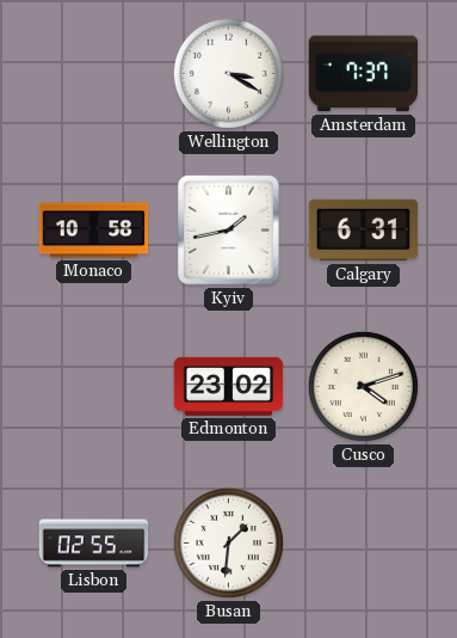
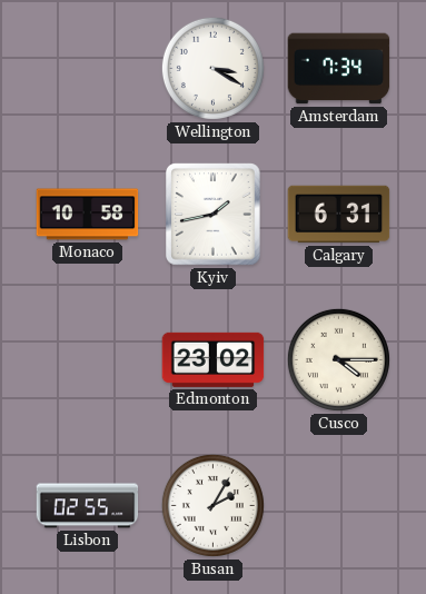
Amsterdam: 7:37 -> 7:34 (339, 69)
Cusco: 4:12 -> 4:15 (338, 359)
Busan: 1:31 -> 2:05 (212, 505)
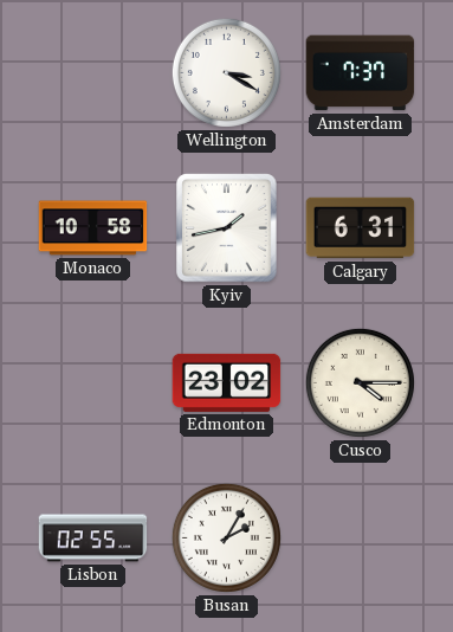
Amsterdam: 7:34 -> 7:37 (361, 73)
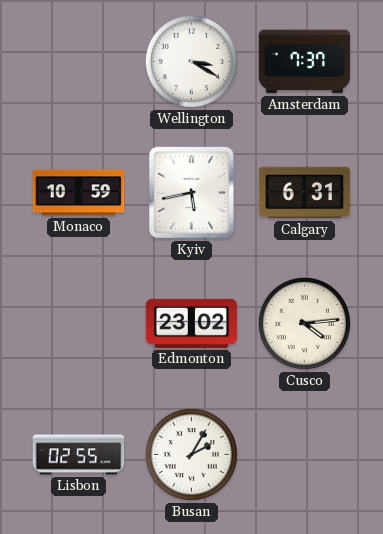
Monaco: 10:58 -> 10:59 (79, 193)
Kyiv: 1:43 -> 5:43 (192, 193)
Cusco: 4:15 -> 4:14 (304, 323)
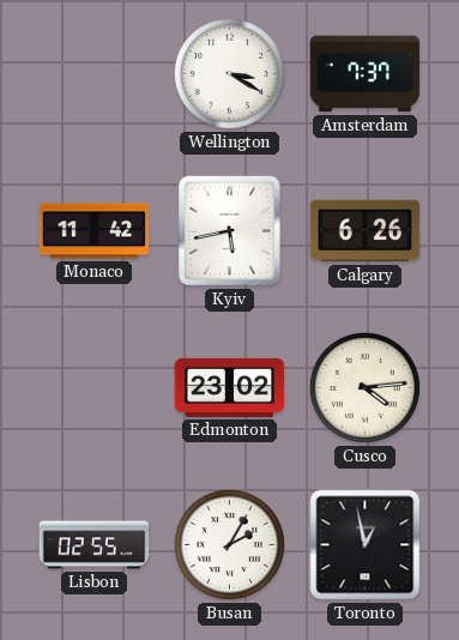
Monaco: 10:59 -> 11:42 (95, 231)
Calgary: 6:31 -> 6:26 (366, 231)
Toronto: none -> 12:58 (366, 545)
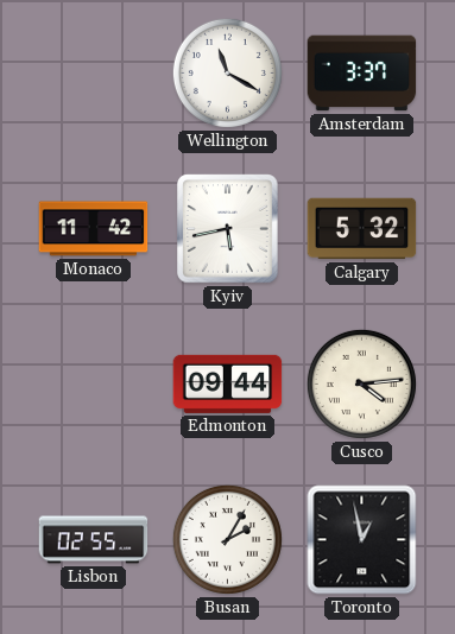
Wellington: 3:20 -> 11:20 (227, 72)
Amsterdam: 7:37 -> 3:37 (362, 74)
Calgary: 6:26 -> 5:32 (362, 229)
Edmonton: 23:02 -> 09:44 (228, 383)
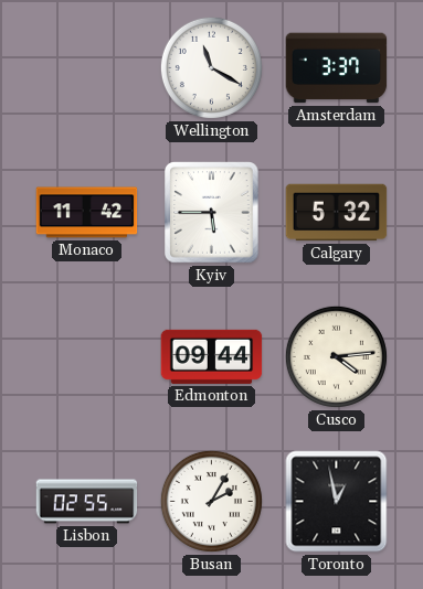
Kyiv: 5:43 -> 5:45 (212, 213)
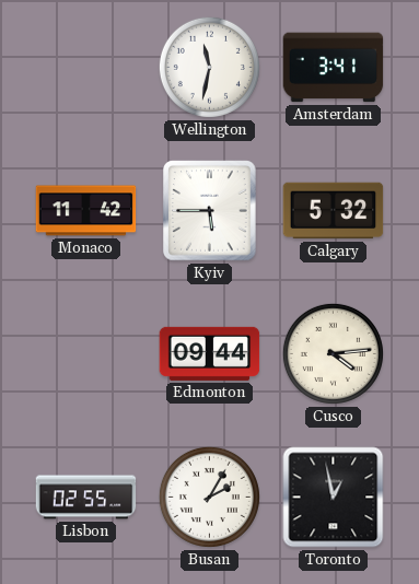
Wellington: 11:20 -> 11:32 (209, 67)
Amsterdam: 3:37 -> 3:41 (334, 68)
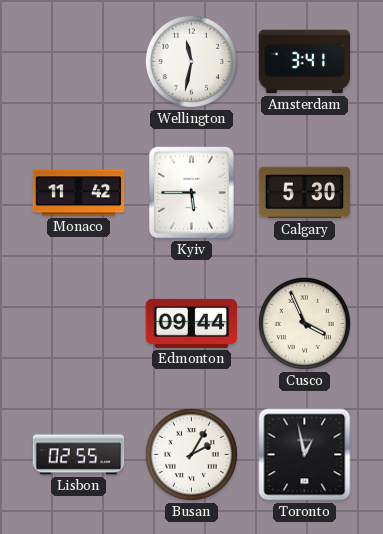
Calgary: 5:32 -> 5:30 (305, 193)
Cusco: 4:14 -> 3:56 (304, 323)
